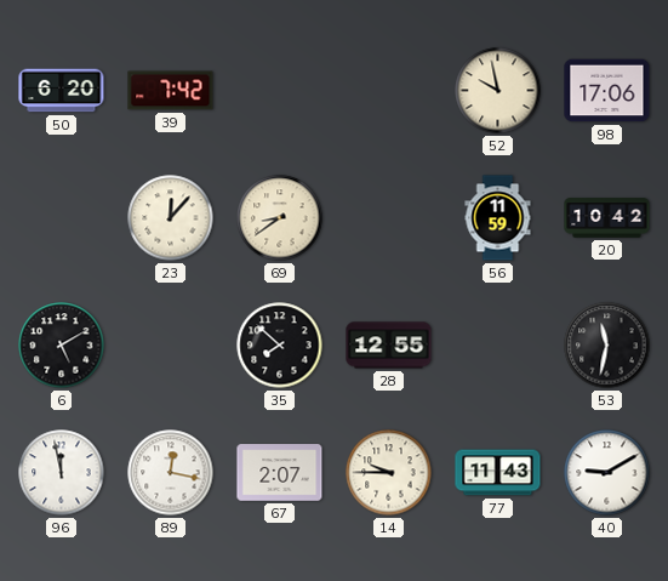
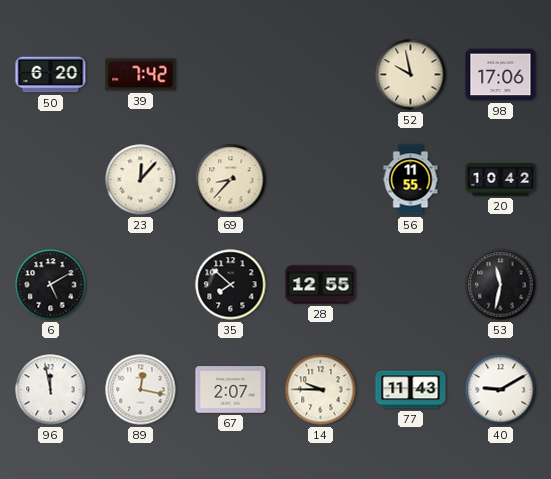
69: 8:39 -> 8:37 (231, 180)
56: 11:59 -> 11:55 (411, 180)
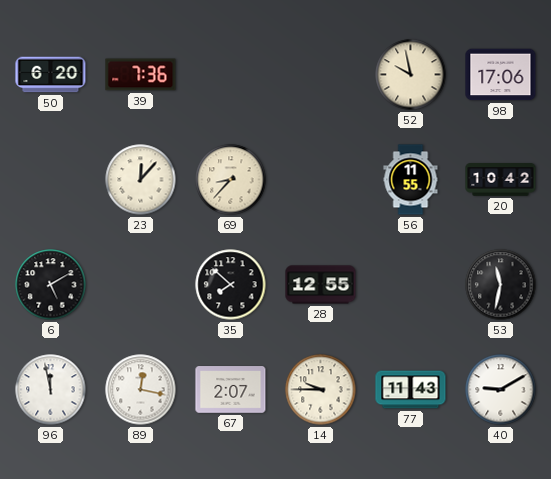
39: 7:42 -> 7:36 (141, 75)
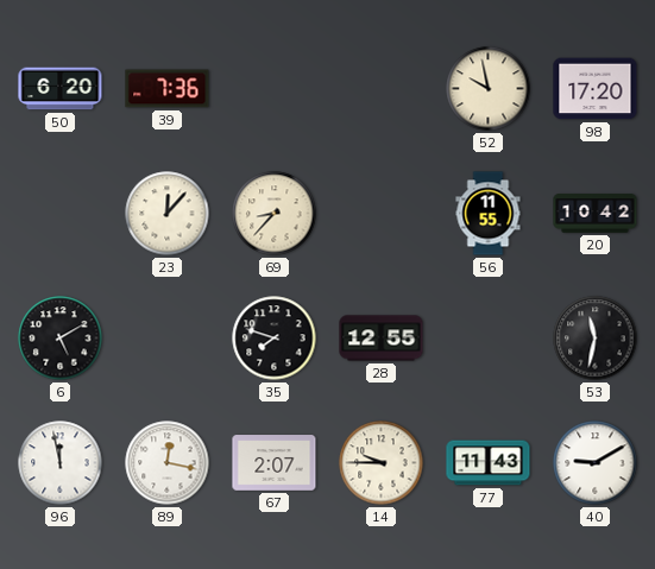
98: 17:06 -> 17:20 (596, 89)
35: 7:52 -> 7:48 (275, 339)
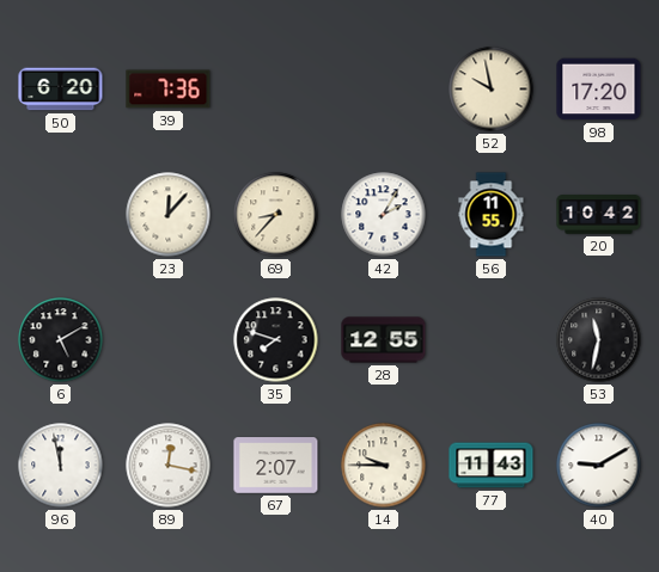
42: none -> 2:05 (384, 215)
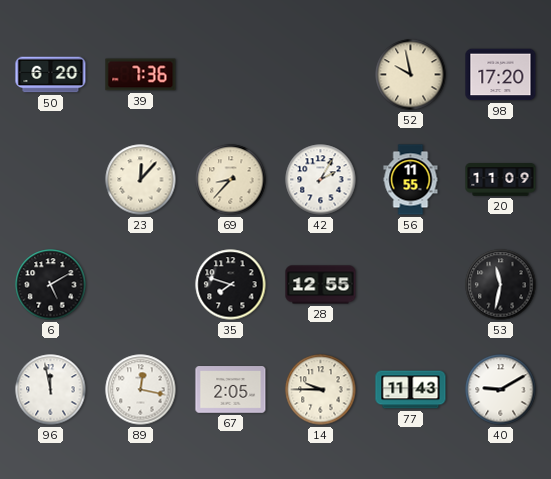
20: 10:42 -> 11:09 (501, 180)
67: 2:07 -> 2:05 (231, 390)
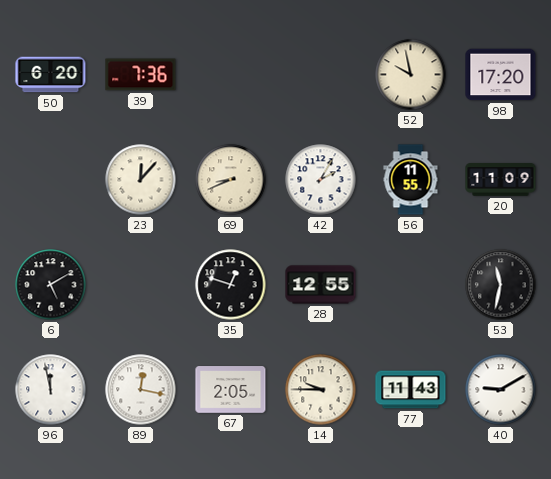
69: 8:37 -> 8:41 (231, 180)
35: 7:48 -> 12:48 (231, 285)
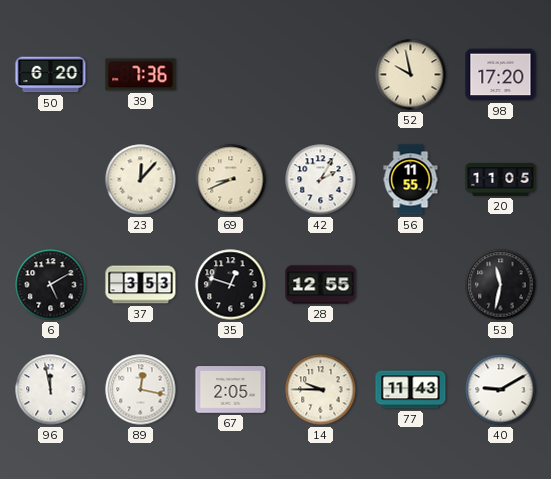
20: 11:09 -> 11:05 (501, 180)
37: none -> 3:53 (141, 285)
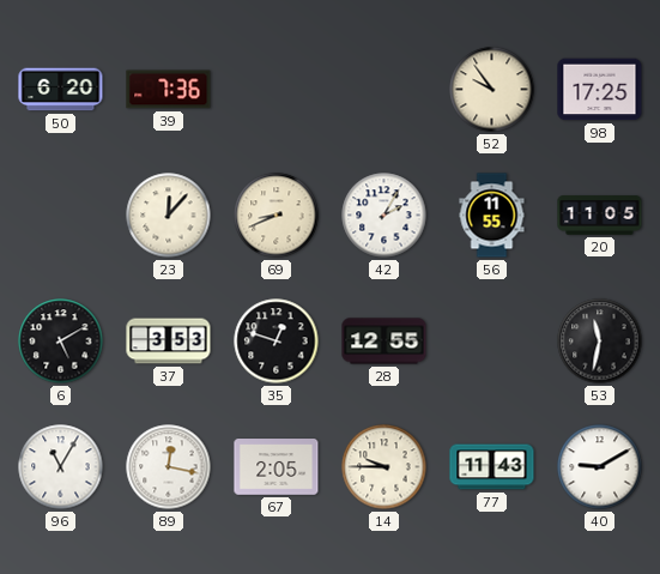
52: 9:58 -> 9:54 (492, 90)
98: 17:20 -> 17:25 (600, 90)
96: 11:58 -> 11:05 (61, 467)
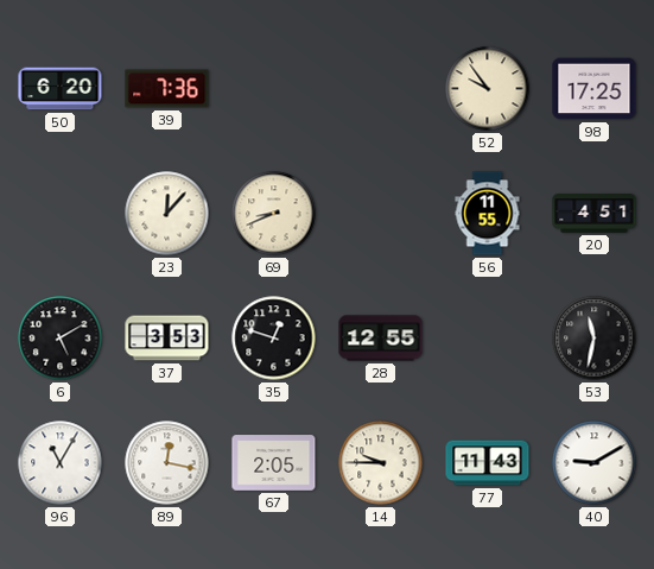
42: 2:05 -> none (385, 216)
20: 11:05 -> 4:51 (595, 214)
